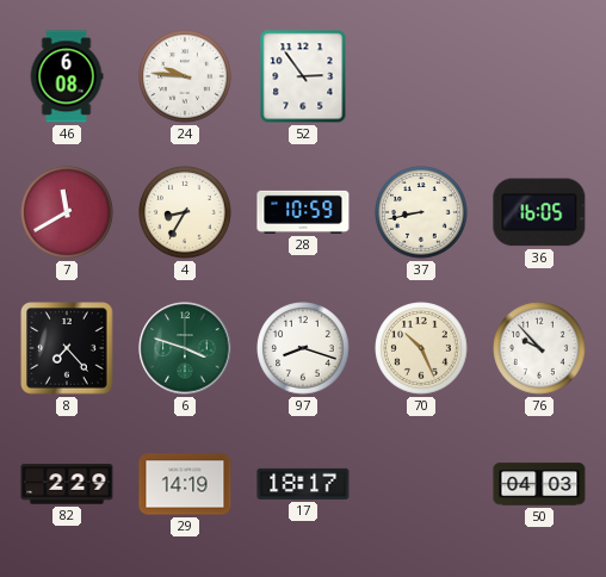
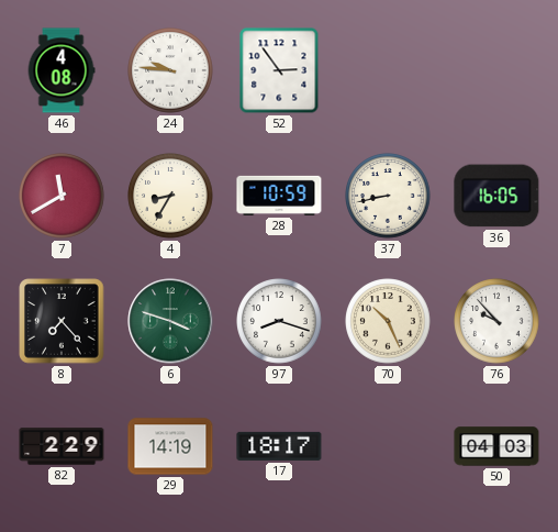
46: 6:08 -> 4:08 (62, 70)
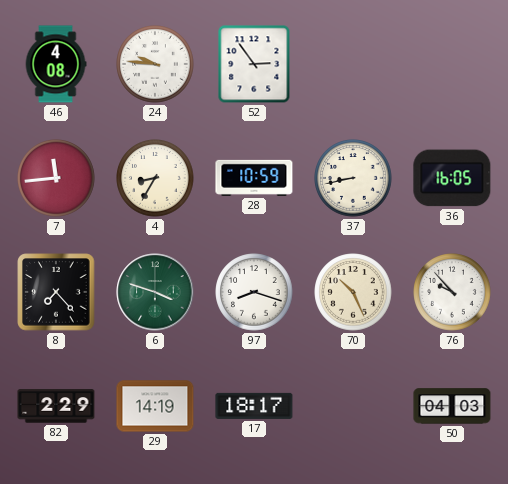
7: 11:40 -> 11:44 (56, 178)
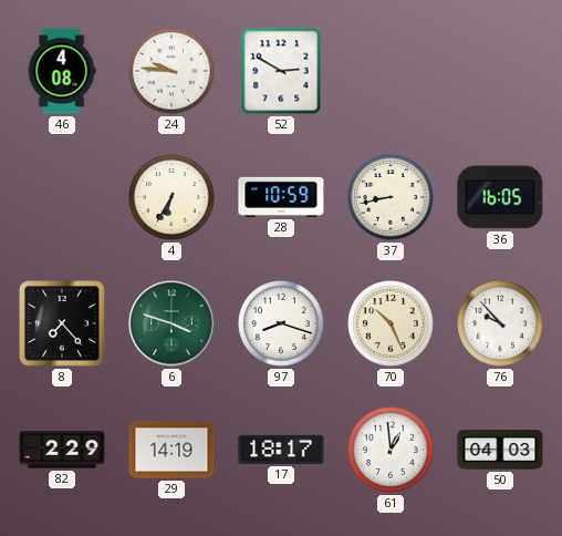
52: 2:54 -> 2:50 (281, 71)
7: 11:44 -> none (56, 178)
4: 8:35 -> 6:35 (171, 197)
61: none -> 12:59 (391, 450)
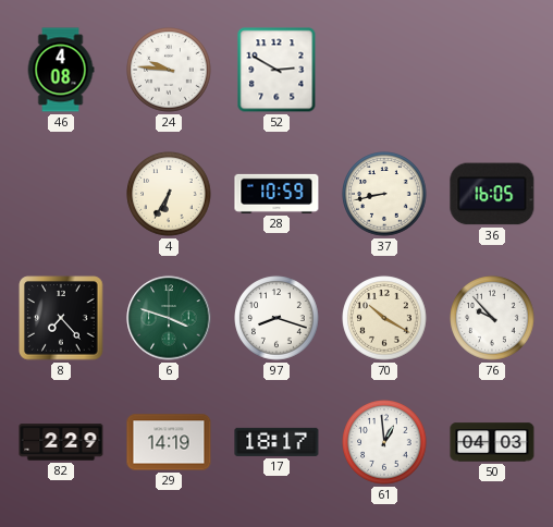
70: 10:26 -> 10:20 (384, 318)
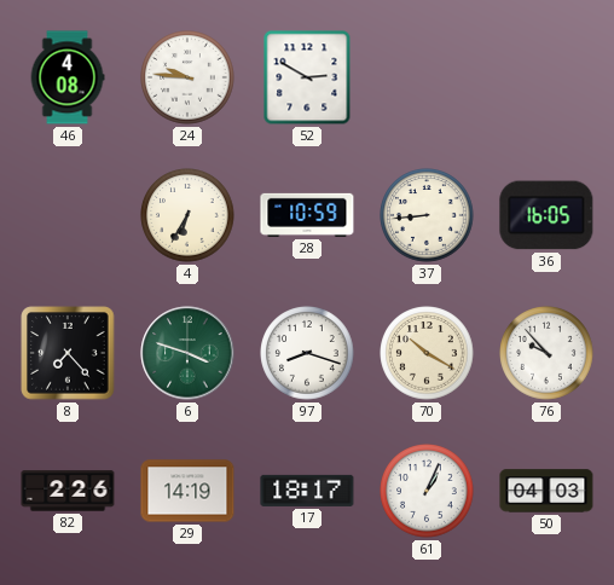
37: 8:43 -> 8:44 (427, 215)
82: 2:29 -> 2:26 (68, 491)
61: 12:59 -> 1:04 (427, 491)
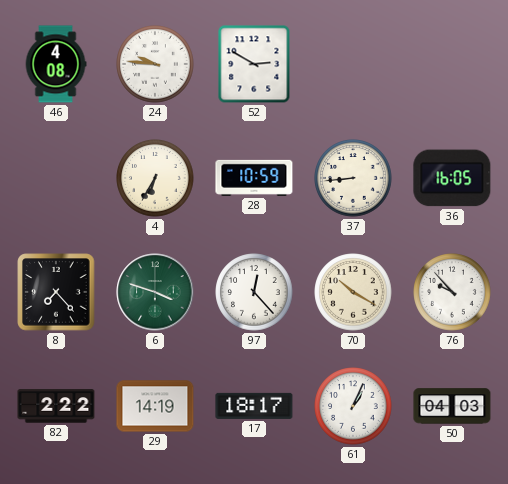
97: 8:18 -> 12:23 (254, 292)
82: 2:26 -> 2:22 (56, 406)
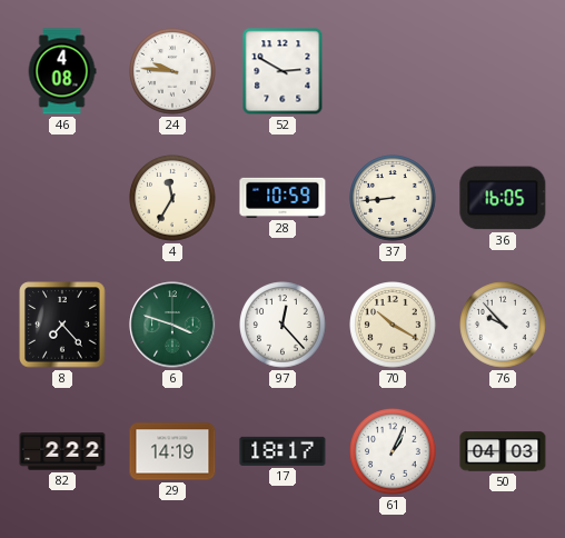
4: 6:35 -> 11:35 (172, 198)
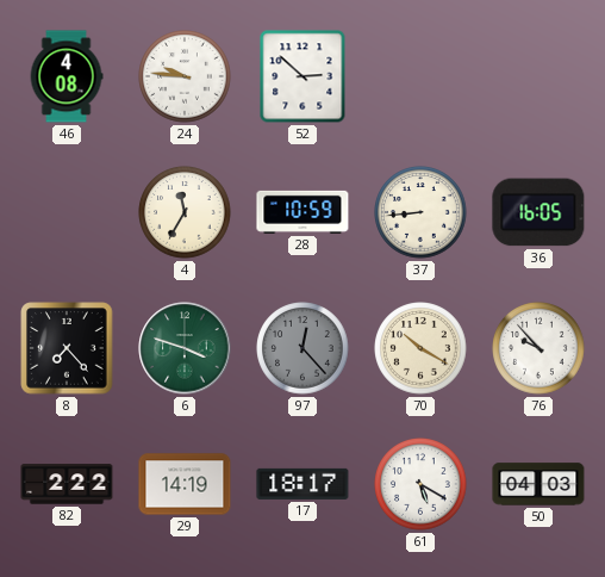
52: 2:50 -> 2:52 (302, 76)
97 dial: white -> grey (302, 348)
61: 1:04 -> 5:20 (420, 484)
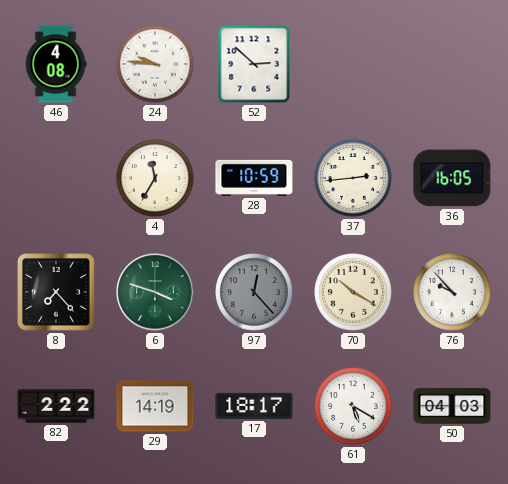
37: 8:44 -> 2:44 (353, 178)
